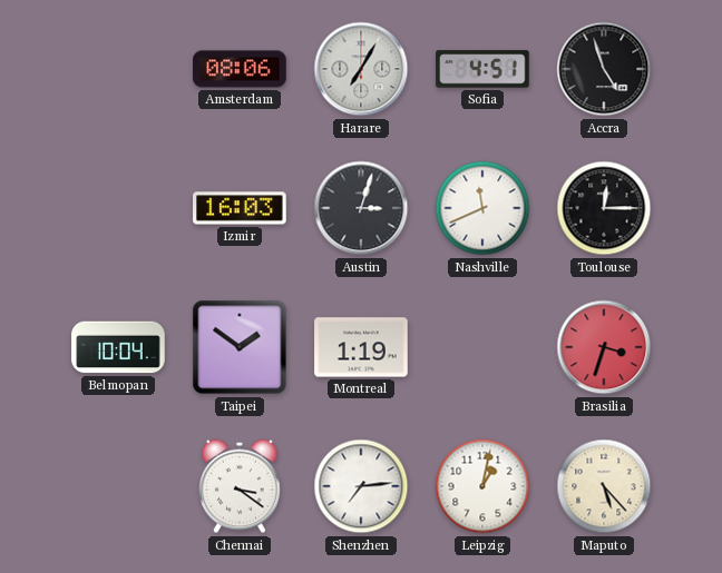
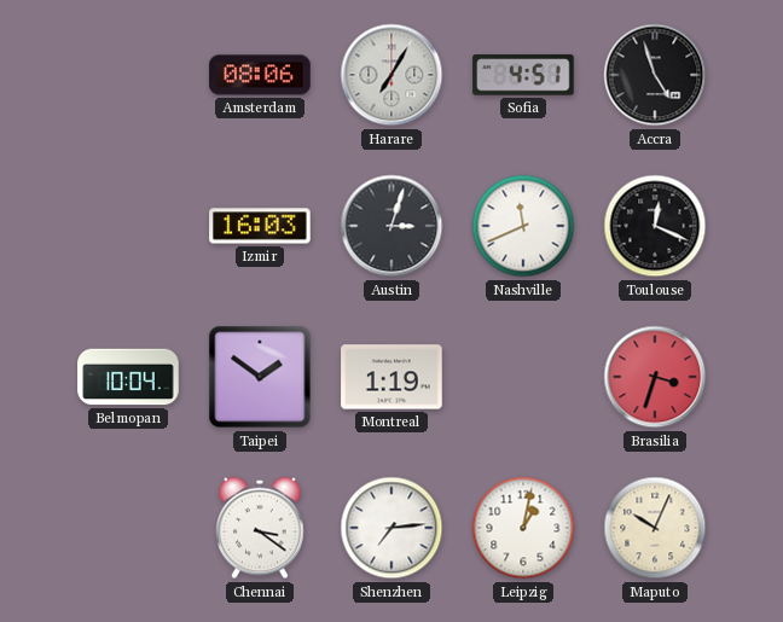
Toulouse: 12:15 -> 12:19 (655, 226)
Maputo: 5:23 -> 10:04 (655, 528)
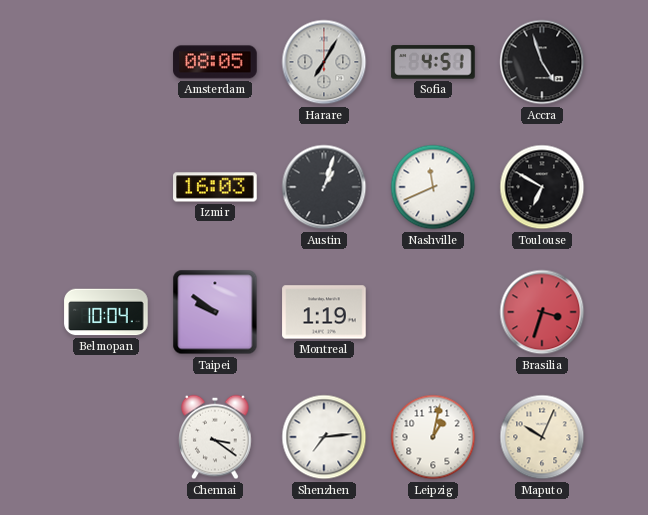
Amsterdam: 08:06 -> 08:05 (215, 62)
Austin: 3:03 -> 1:03 (324, 187)
Toulouse: 12:19 -> 6:50 (542, 187)
Taipei: 1:51 -> 9:51 (215, 312)
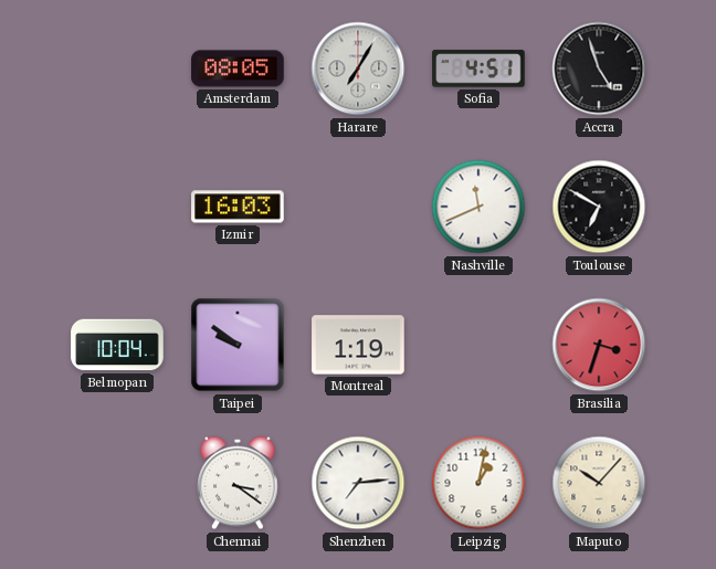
Austin: 1:03 -> none (324, 187)
Maputo: 10:04 -> 10:07 (599, 483)
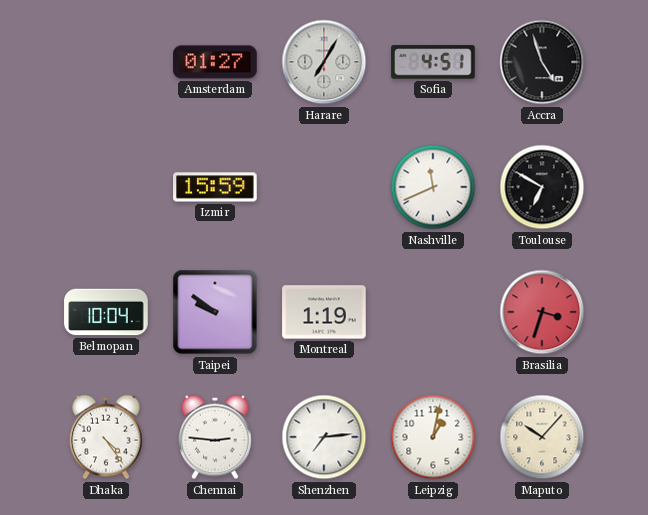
Amsterdam: 08:05 -> 01:27 (215, 62)
Izmir: 16:03 -> 15:59 (215, 187)
Dhaka: none -> 4:24 (106, 437)
Chennai: 3:21 -> 2:46 (215, 437)
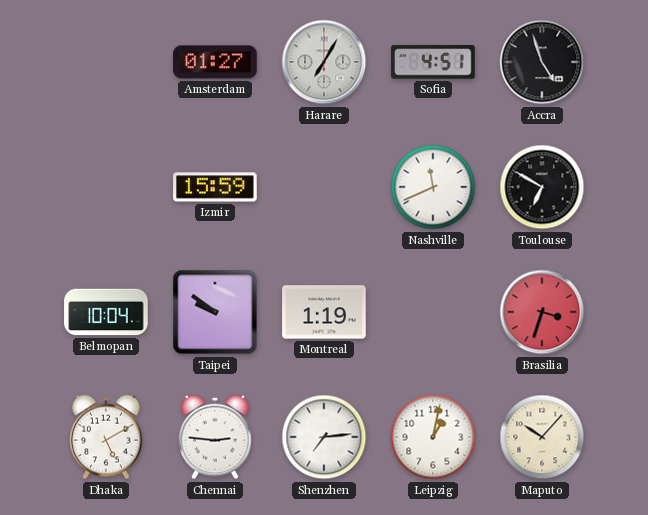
Dhaka: 4:24 -> 5:10 (106, 437)
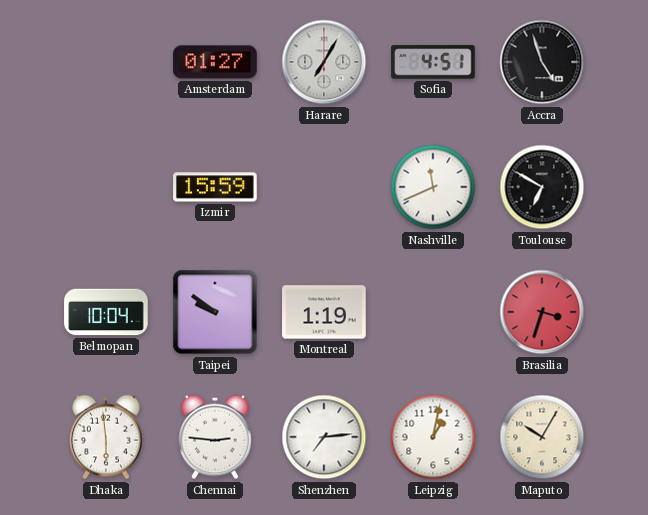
Dhaka: 5:10 -> 5:59 (106, 437)
Maputo: 10:07 -> 10:05 (542, 437)
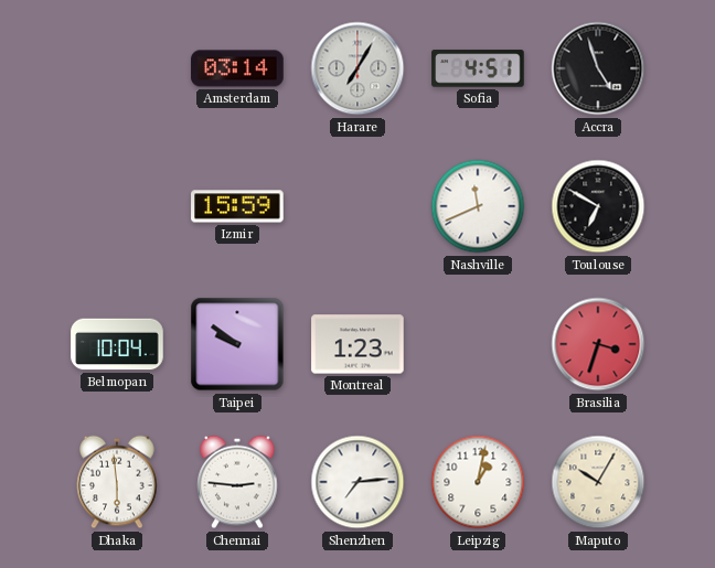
Amsterdam: 01:27 -> 03:14 (237, 68)
Montreal: 1:19 -> 1:23 (357, 344)
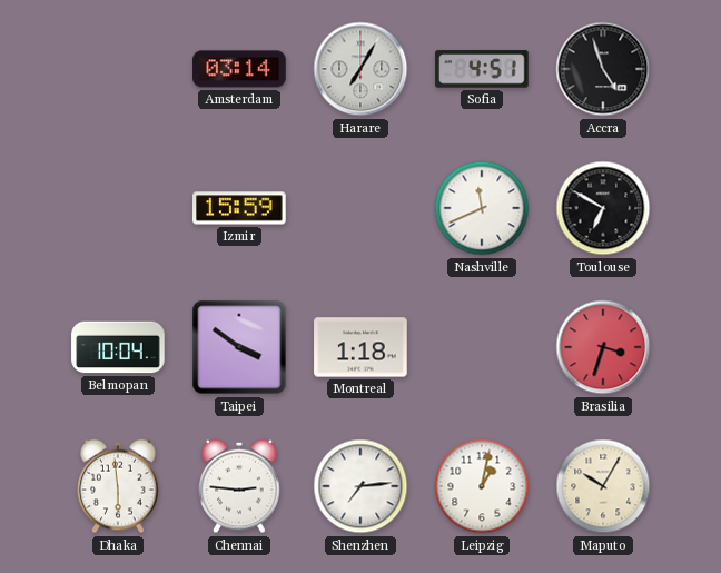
Taipei: 9:51 -> 3:51 (239, 347)
Montreal: 1:23 -> 1:18 (360, 347)
